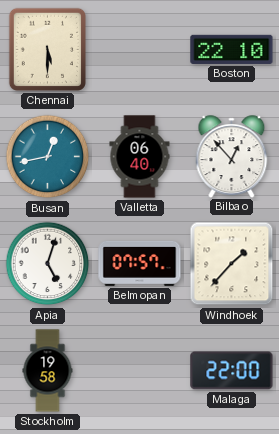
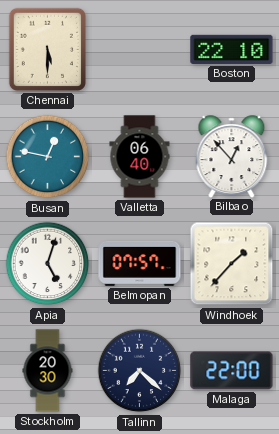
Busan: 12:43 -> 12:47 (48, 157)
Stockholm: 19:58 -> 20:30 (48, 371)
Tallinn: none -> 7:22 (140, 371)
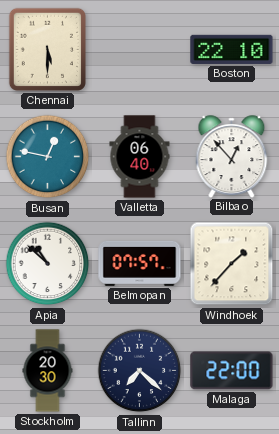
Apia: 5:03 -> 10:52 (48, 264)
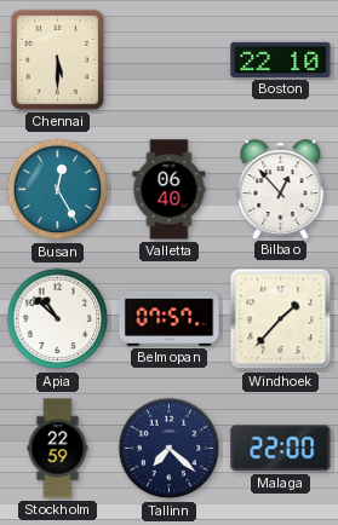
Busan: 12:47 -> 12:25 (58, 190)
Stockholm: 20:30 -> 22:59 (58, 449)
